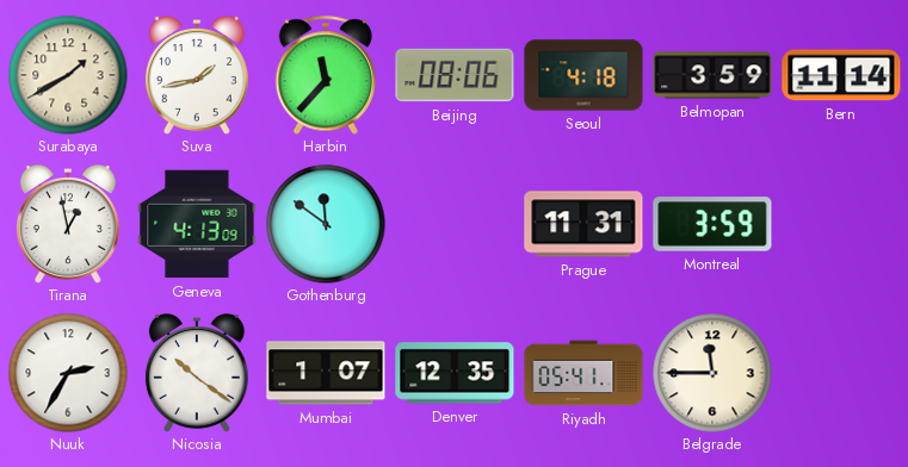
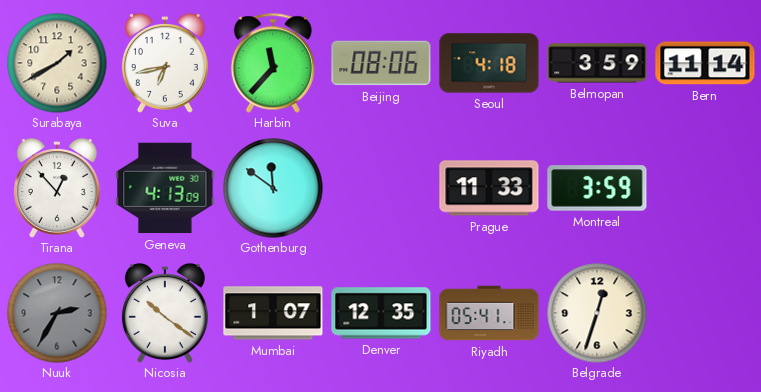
Suva: 1:43 -> 6:43 (165, 64)
Tirana: 12:58 -> 12:53 (57, 189)
Prague: 11:31 -> 11:33 (489, 188)
Nuuk dial: white -> grey (57, 313)
Belgrade: 11:45 -> 12:33 (597, 313)
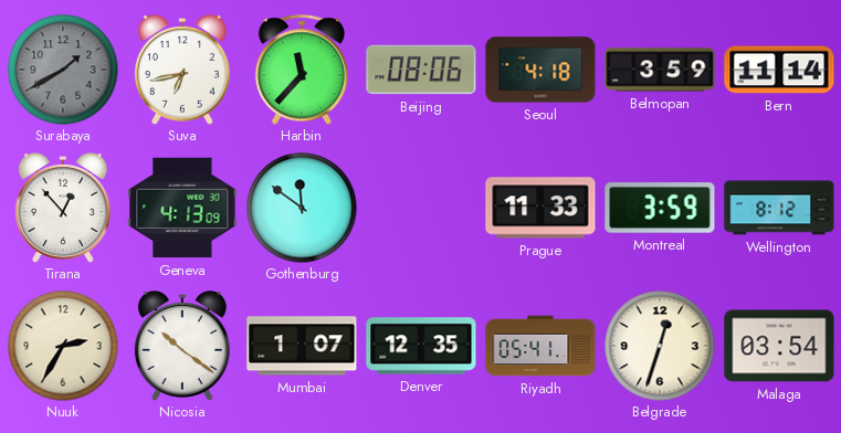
Surabaya dial: cream -> grey (63, 70)
Wellington: none -> 8:12 (779, 208)
Nuuk dial: grey -> cream (63, 346)
Malaga: none -> 03:54 (779, 346)
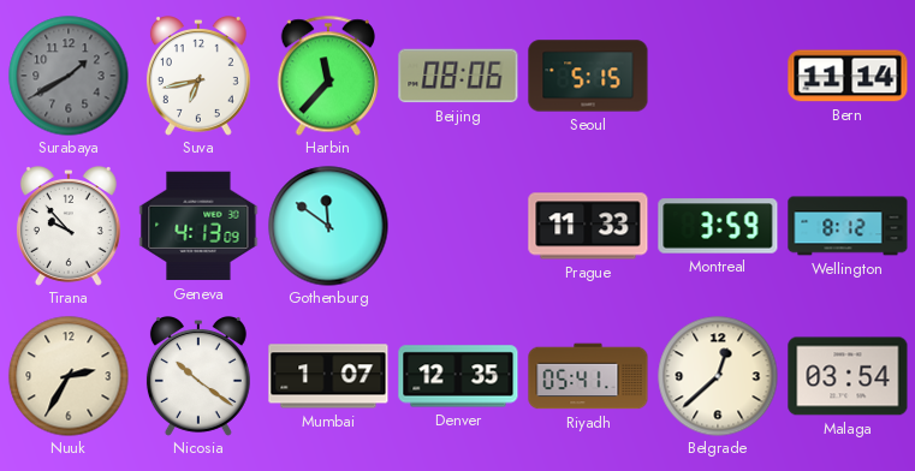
Seoul: 4:18 -> 5:15 (588, 76)
Belmopan: 3:59 -> none (660, 70)
Tirana: 12:53 -> 9:53 (69, 227)
Belgrade: 12:33 -> 12:38 (718, 376)
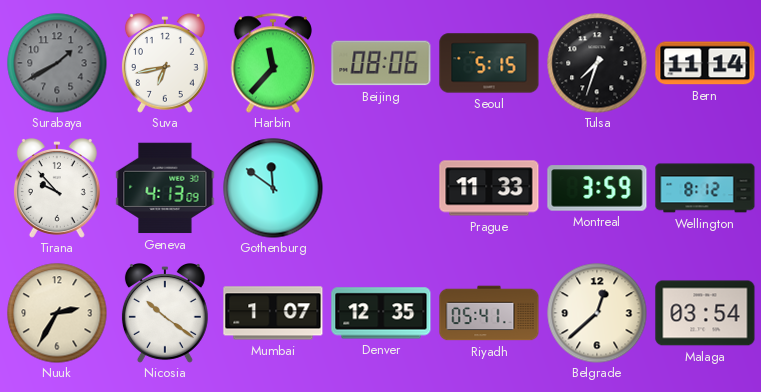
Tulsa: none -> 7:33 (597, 63)
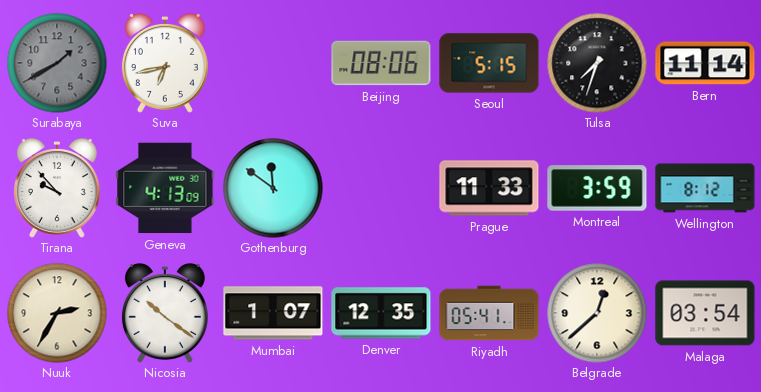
Harbin: 11:37 -> none (273, 63)
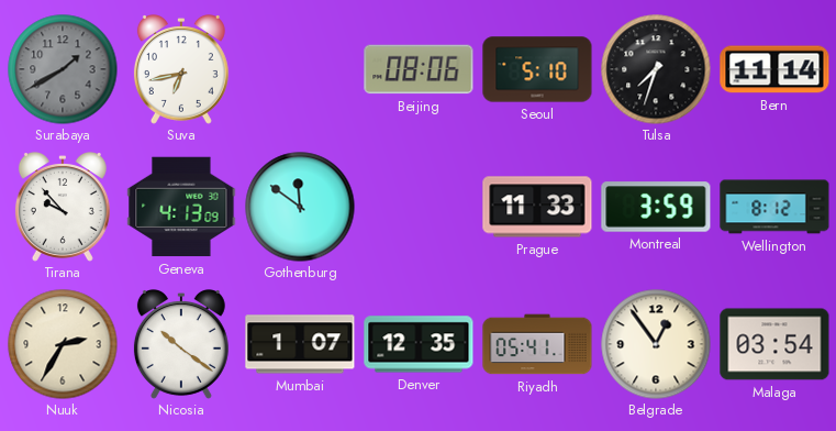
Seoul: 5:15 -> 5:10 (537, 69)
Belgrade: 12:38 -> 12:54 (656, 344)
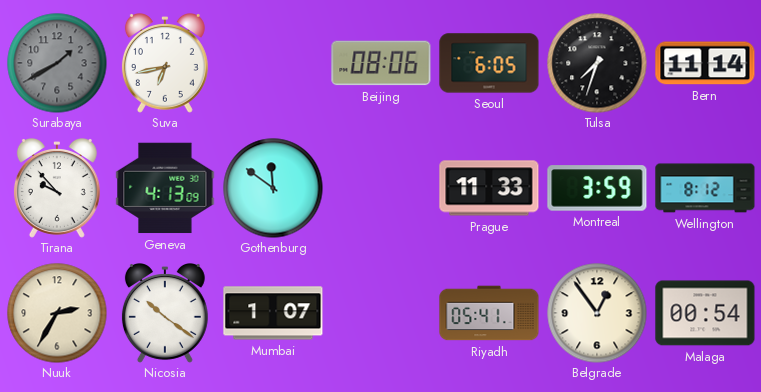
Seoul: 5:10 -> 6:05 (489, 63)
Denver: 12:35 -> none (419, 344)
Malaga: 03:54 -> 00:54 (705, 313)
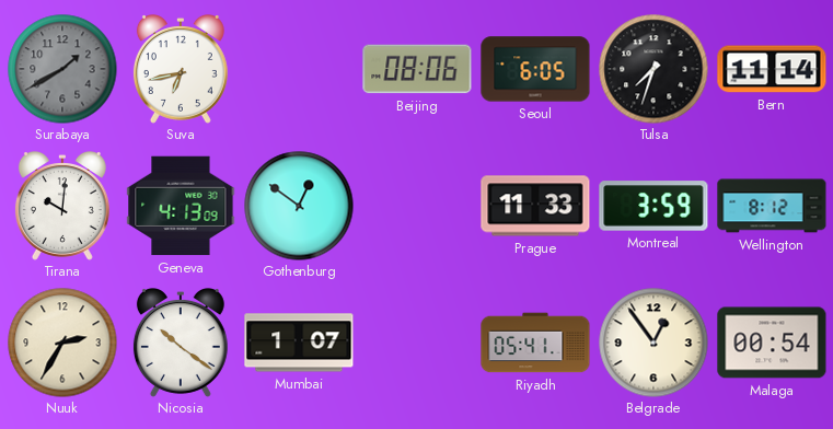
Tirana: 9:53 -> 10:01 (62, 207)
Gothenburg: 11:51 -> 12:51 (299, 206)
